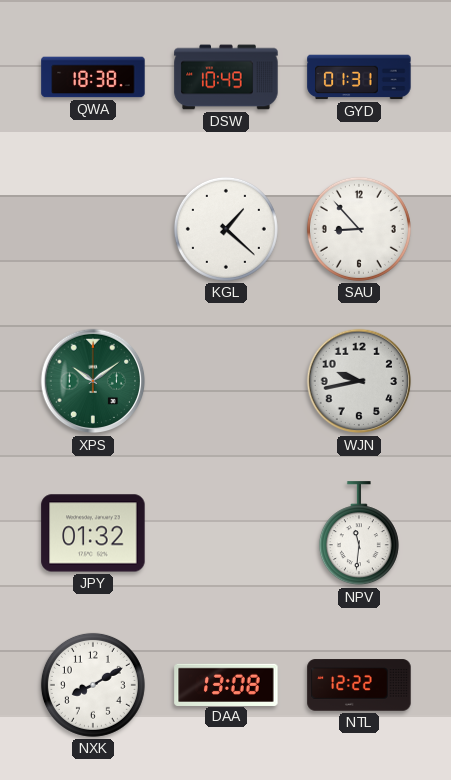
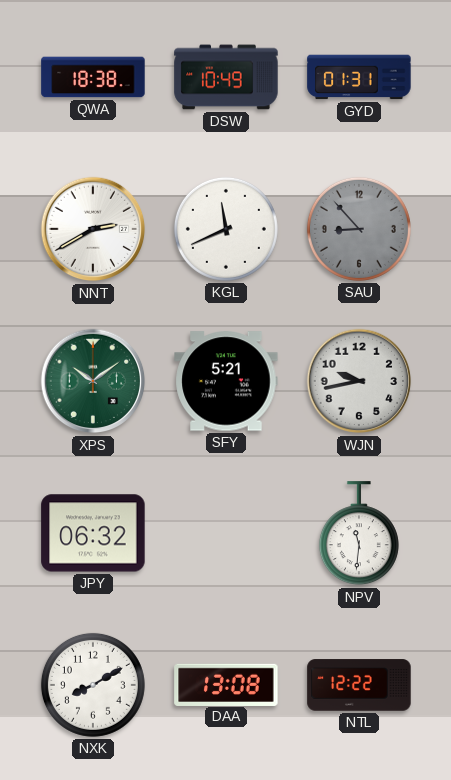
NNT: none -> 2:40 (93, 229)
KGL: 1:22 -> 11:41 (226, 229)
SAU dial: white -> grey (359, 229)
SFY: none -> 5:21 (226, 381)
JPY: 01:32 -> 06:32 (93, 533)
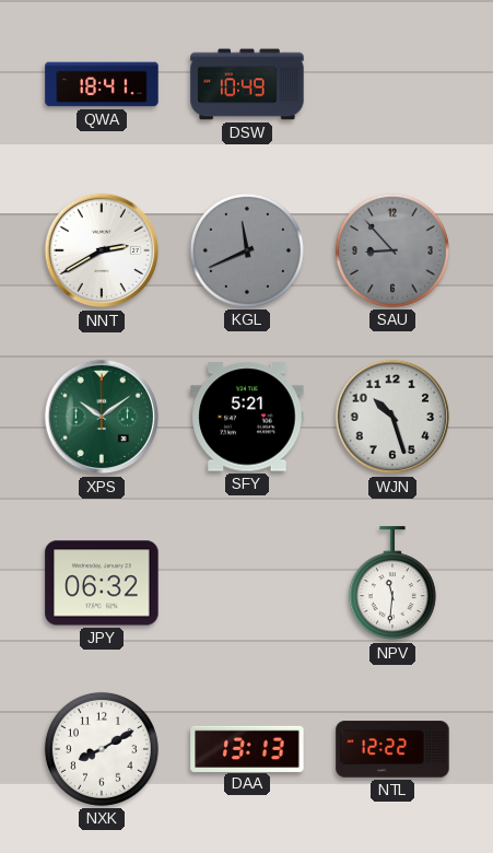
QWA: 18:38 -> 18:41 (102, 84)
GYD: 01:31 -> none (359, 77)
KGL dial: white -> grey (247, 250)
WJN: 9:43 -> 10:27 (392, 417)
DAA: 13:08 -> 13:13 (247, 748)
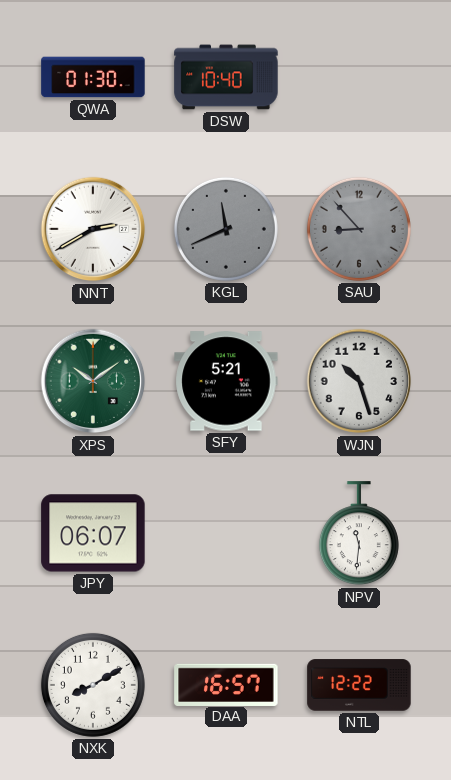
QWA: 18:41 -> 01:30 (93, 77)
DSW: 10:49 -> 10:40 (226, 77)
JPY: 06:32 -> 06:07 (93, 533)
DAA: 13:13 -> 16:57 (226, 684)
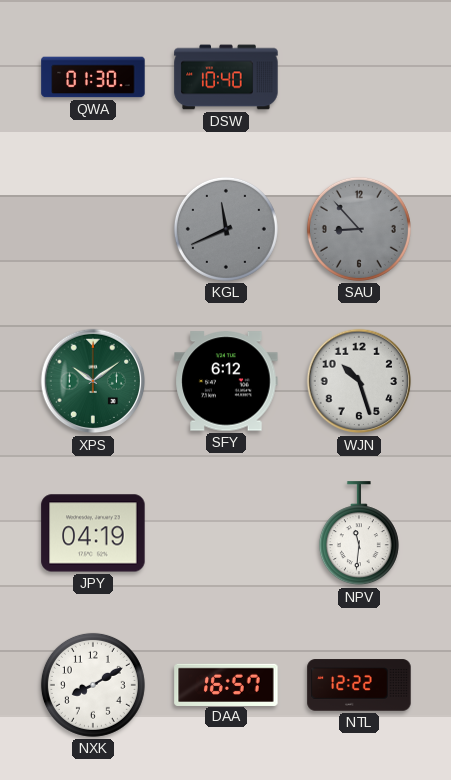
NNT: 2:40 -> none (93, 229)
SFY: 5:21 -> 6:12 (226, 381)
JPY: 06:07 -> 04:19 (93, 533)
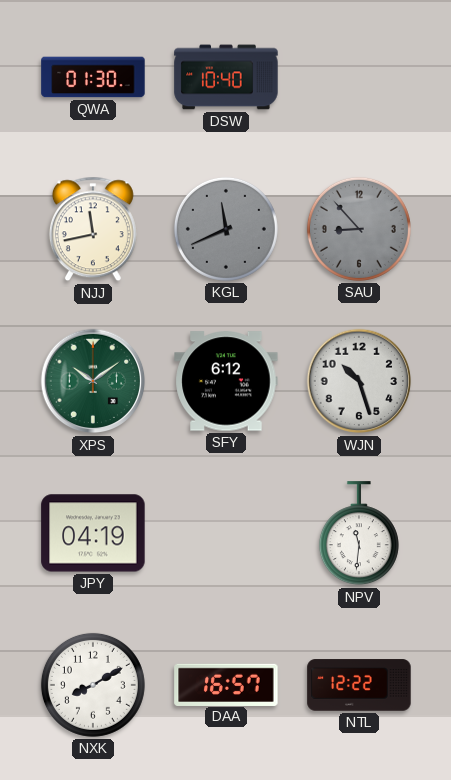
NJJ: none -> 11:43 (93, 229)
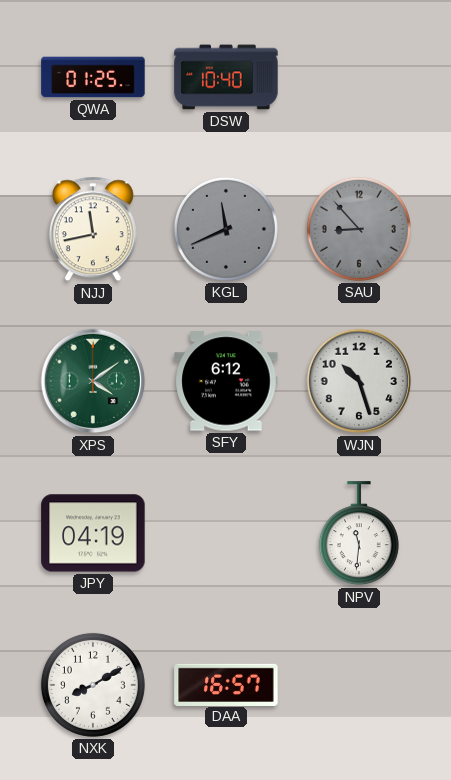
QWA: 01:30 -> 01:25 (93, 77)
XPS: 10:09 -> 4:09 (93, 381)
NTL: 12:22 -> none (359, 685)
